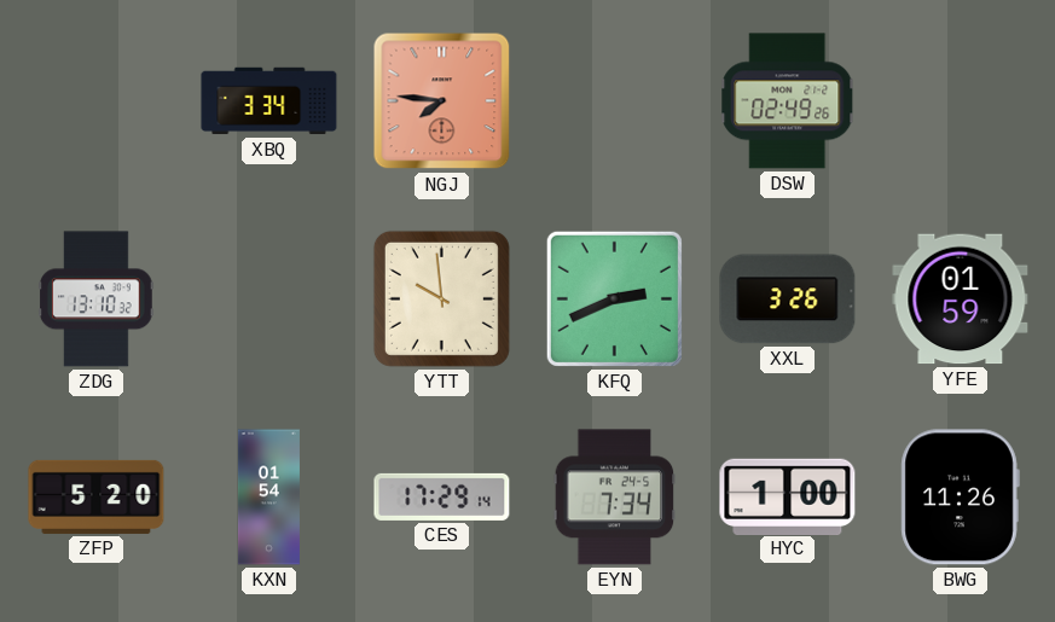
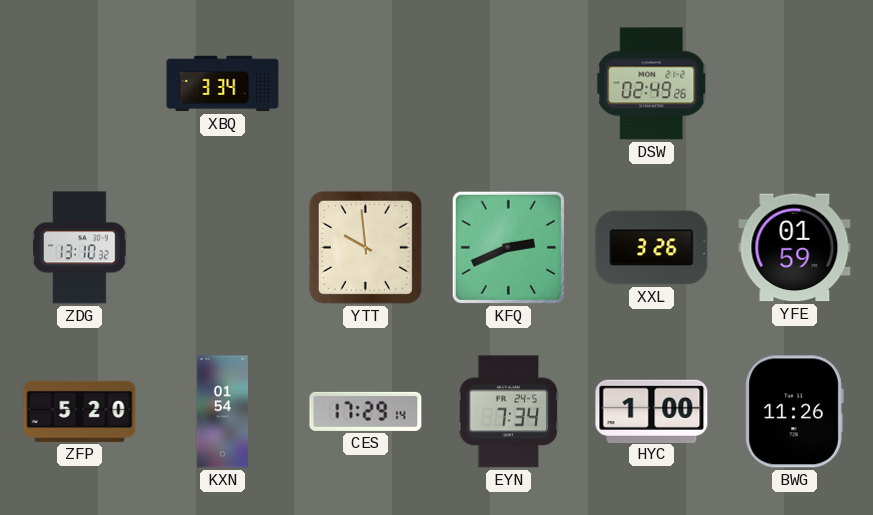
NGJ: 7:46 -> none (442, 101)
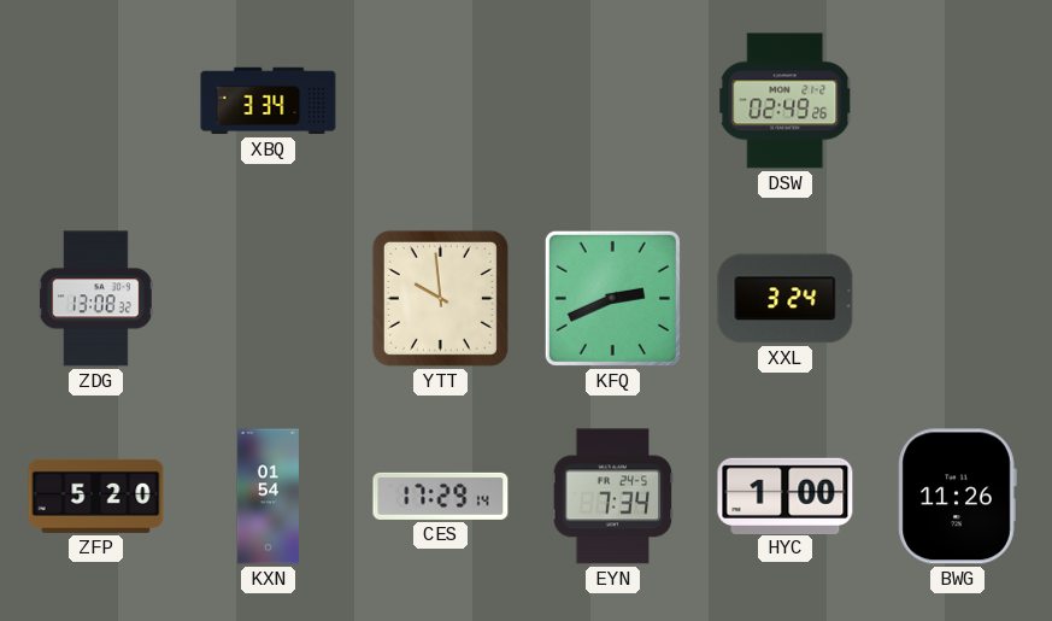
ZDG: 13:10 -> 13:08 (96, 299)
XXL: 3:26 -> 3:24 (786, 299)
YFE: 01:59 -> none (795, 248)
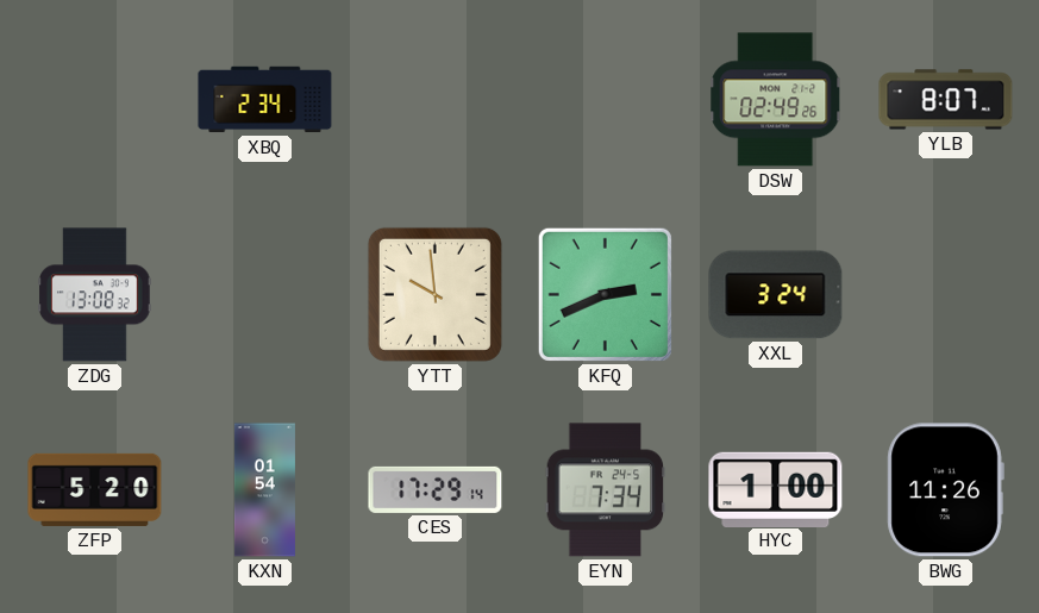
XBQ: 3:34 -> 2:34 (265, 100)
YLB: none -> 8:07 (946, 100)
